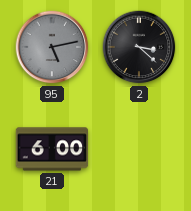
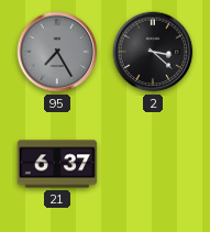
95: 5:13 -> 7:25 (57, 52)
21: 6:00 -> 6:37 (57, 164)
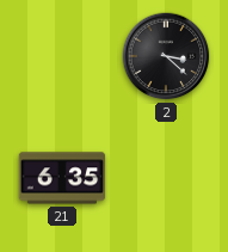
95: 7:25 -> none (57, 52)
21: 6:37 -> 6:35 (62, 178)
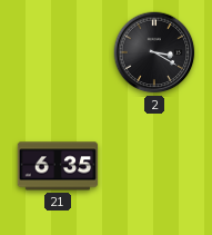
2: 3:22 -> 3:20 (154, 52)
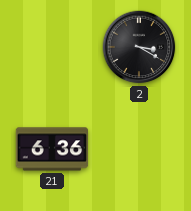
21: 6:35 -> 6:36 (52, 149)
